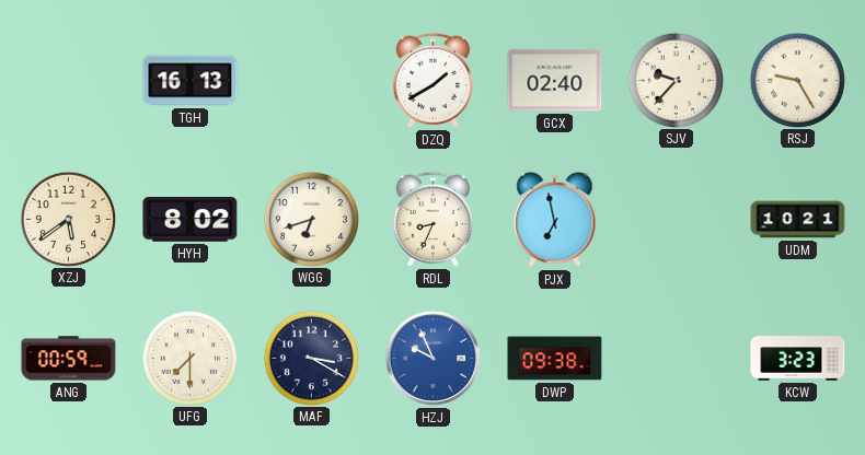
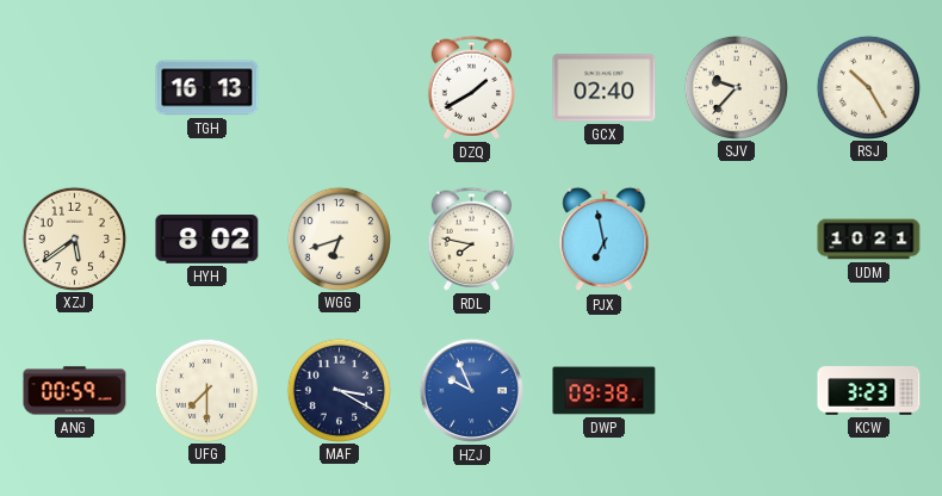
RSJ: 9:25 -> 10:25 (868, 87)
RDL: 8:34 -> 7:47 (471, 238)
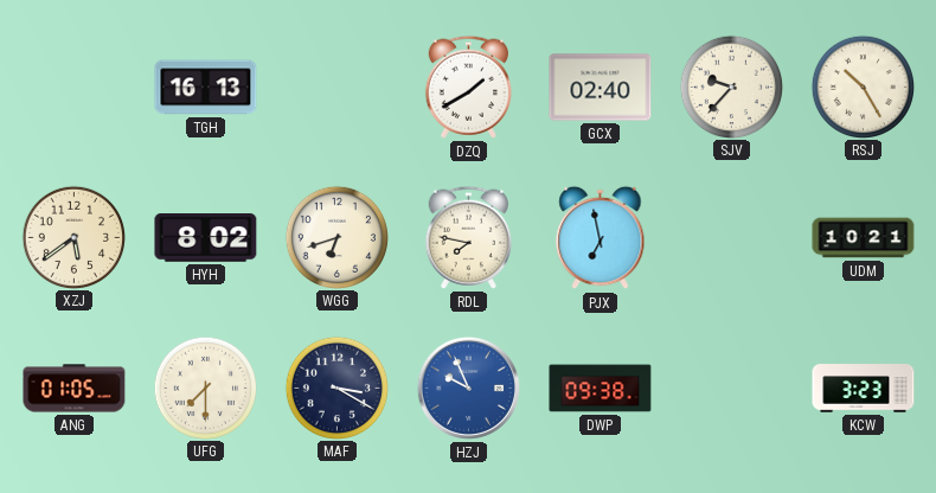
ANG: 00:59 -> 01:05 (75, 389)
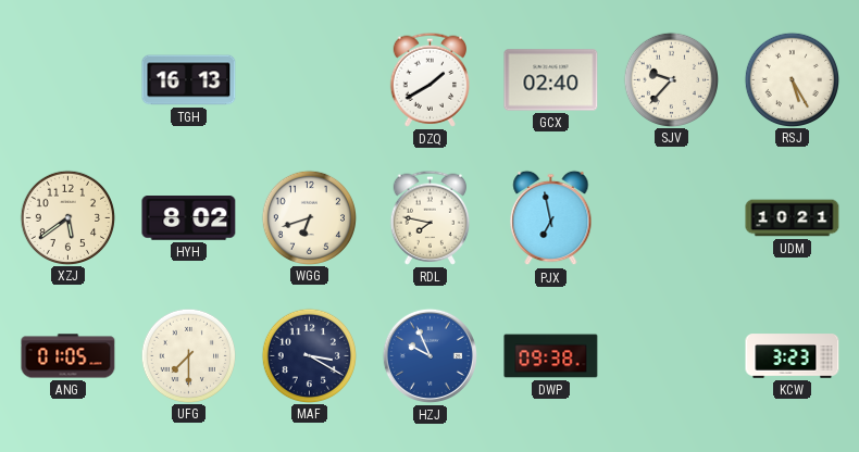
RSJ: 10:25 -> 5:25 (792, 79)
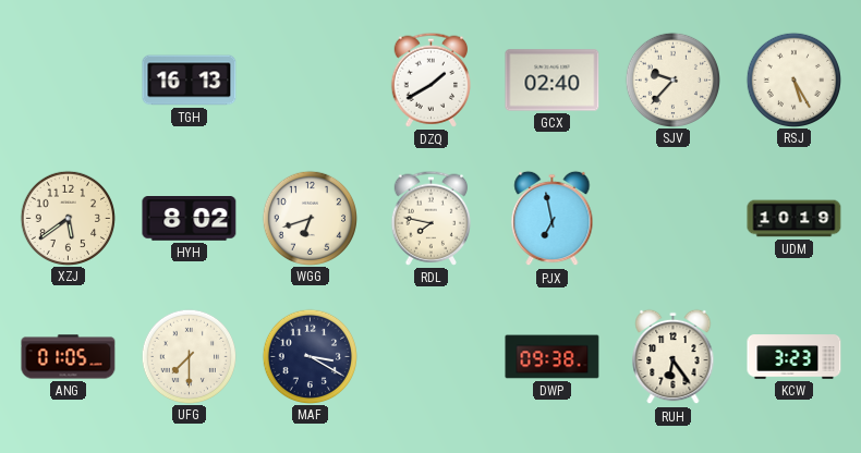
UDM: 10:21 -> 10:19 (795, 219)
HZJ: 9:56 -> none (429, 355)
RUH: none -> 6:24 (674, 357)
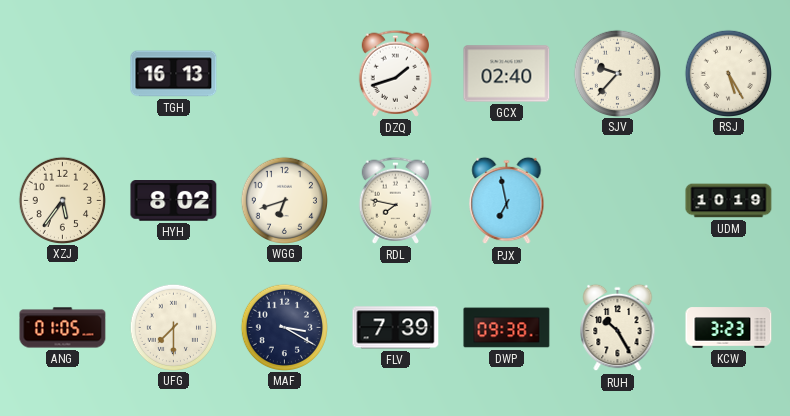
DZQ: 1:40 -> 1:42 (395, 73)
XZJ: 5:39 -> 5:36 (62, 200)
FLV: none -> 7:39 (396, 328)
RUH: 6:24 -> 10:25 (618, 328)
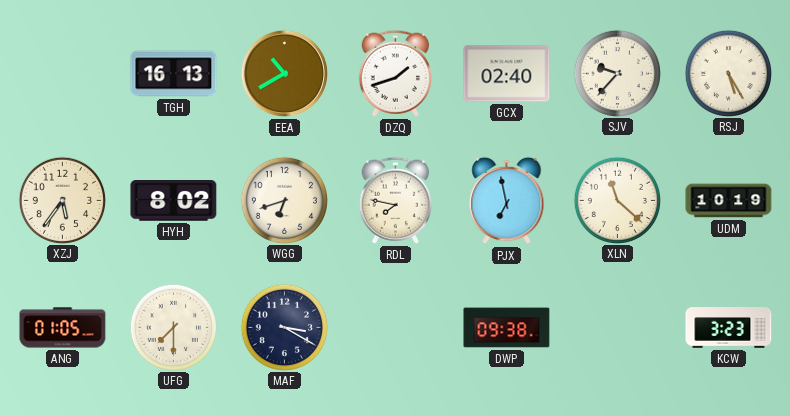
EEA: none -> 10:40 (284, 73)
XLN: none -> 11:22 (617, 200)
FLV: 7:39 -> none (396, 328)
RUH: 10:25 -> none (618, 328)
